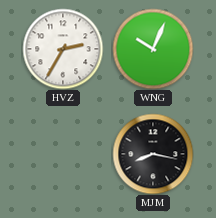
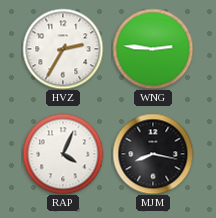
WNG: 10:04 -> 2:46 (153, 49)
RAP: none -> 4:04 (63, 154)
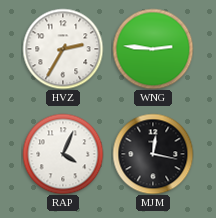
MJM: 8:17 -> 12:17 (153, 154)
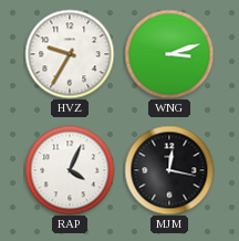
HVZ: 2:35 -> 9:35 (70, 54)
WNG: 2:46 -> 3:12 (169, 54)
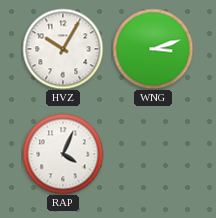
HVZ: 9:35 -> 10:05 (63, 49)
MJM: 12:17 -> none (169, 170)
